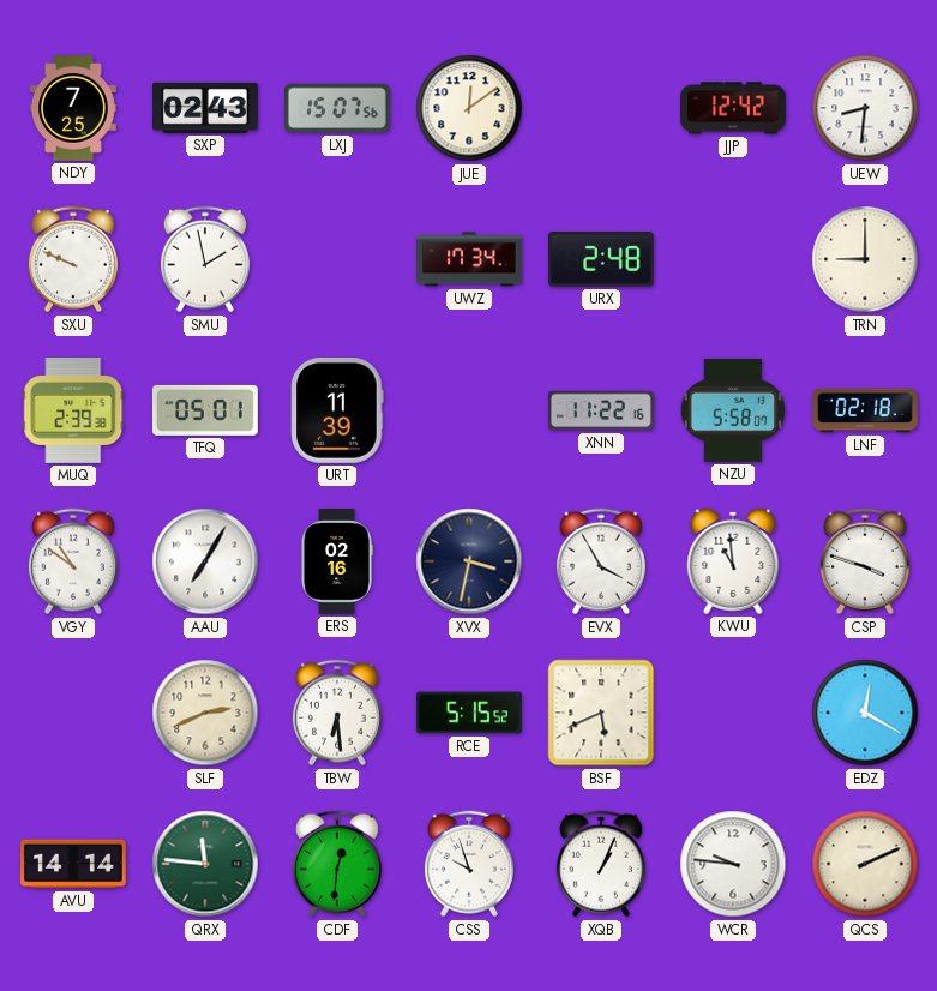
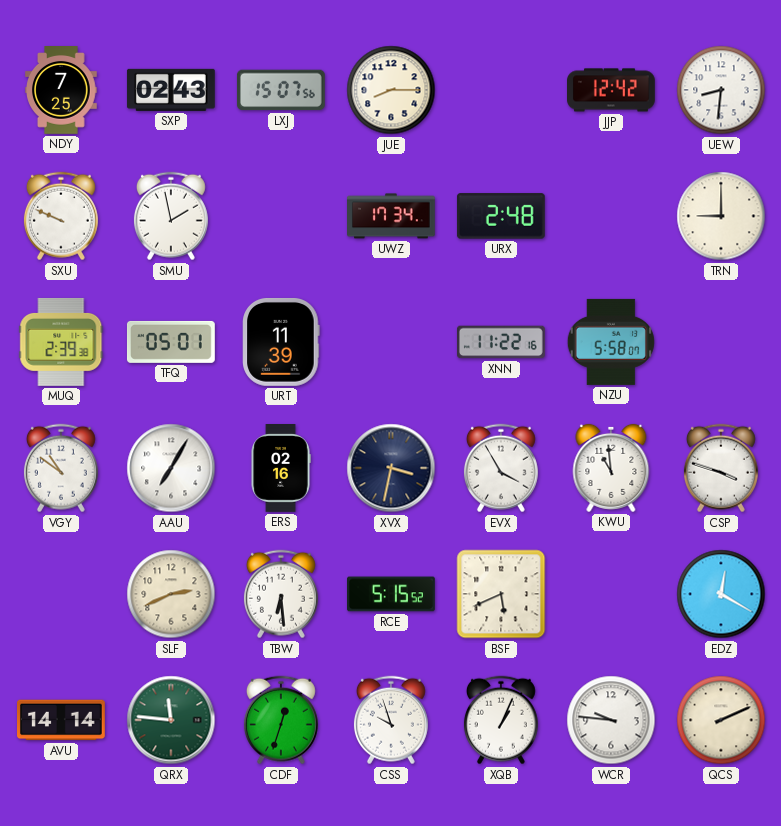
JUE: 12:09 -> 8:15 (391, 90)
LNF: 02:18 -> none (866, 410)
CDF: 12:31 -> 12:33 (281, 720)
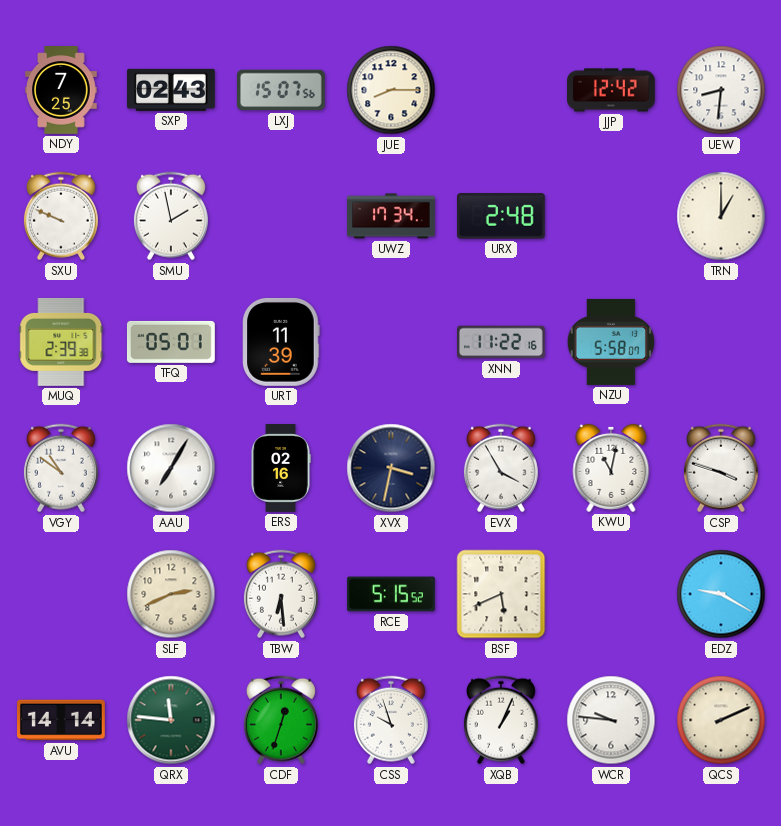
TRN: 9:00 -> 1:00 (721, 216)
KWU: 10:59 -> 11:02 (611, 468)
EDZ: 12:20 -> 9:20 (721, 594)
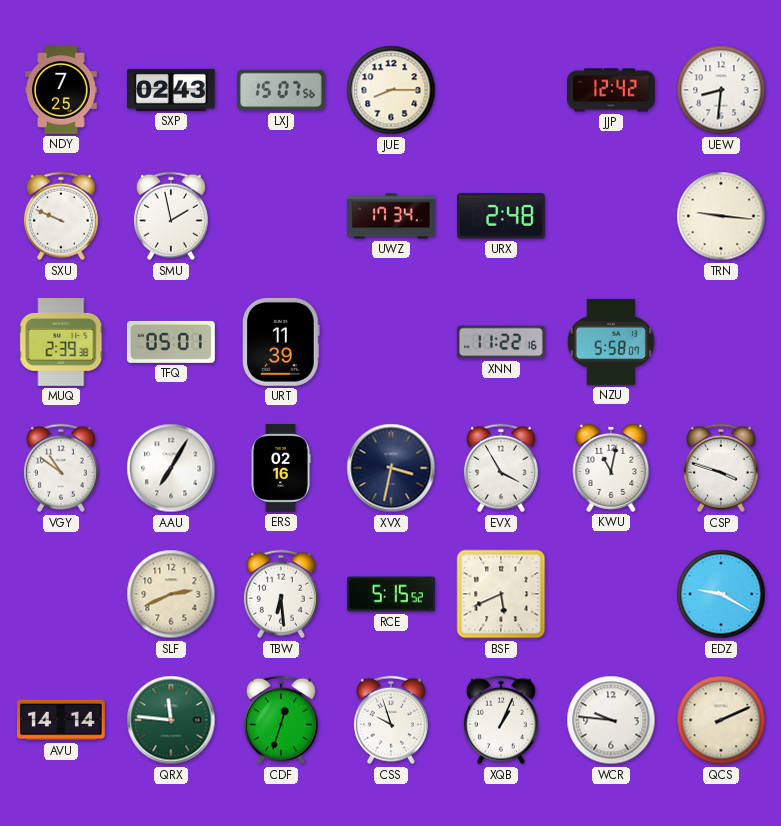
TRN: 1:00 -> 9:16 (721, 216)
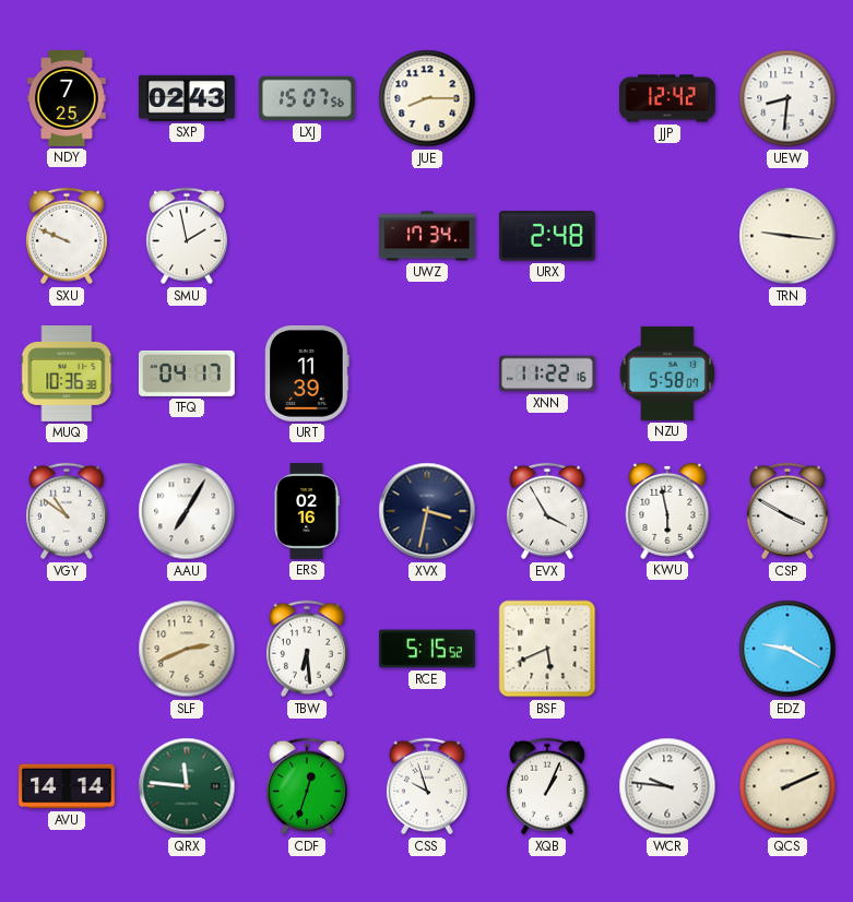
MUQ: 2:39 -> 10:36 (67, 373)
TFQ: 05:01 -> 04:17 (187, 373)
KWU: 11:02 -> 5:58 (667, 511)
CSP: 3:48 -> 3:50 (787, 511)
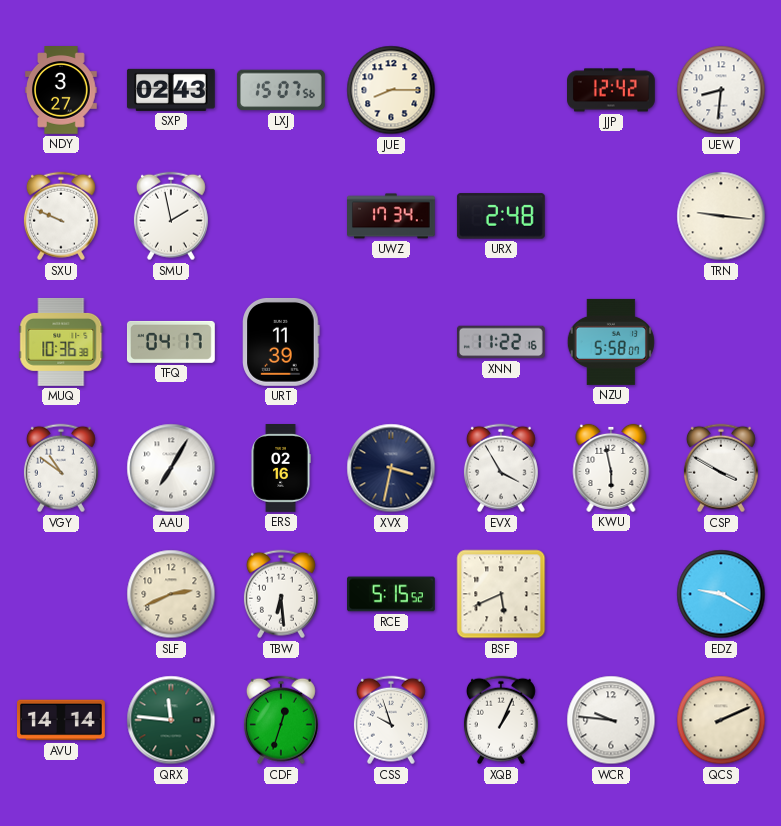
NDY: 7:25 -> 3:27 (62, 91)
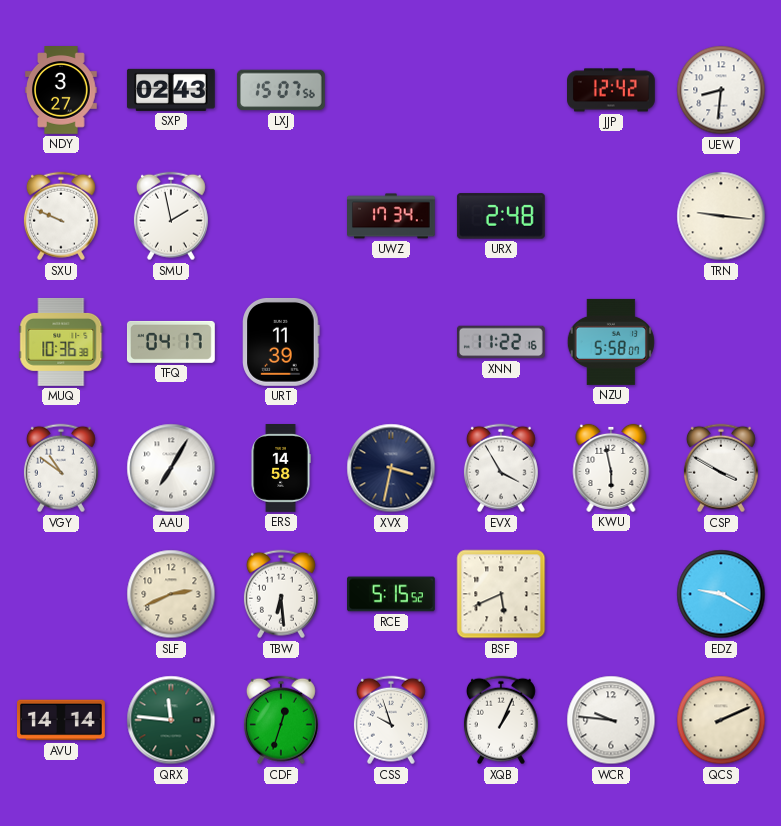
JUE: 8:15 -> none (391, 90)
ERS: 02:16 -> 14:58 (281, 469)
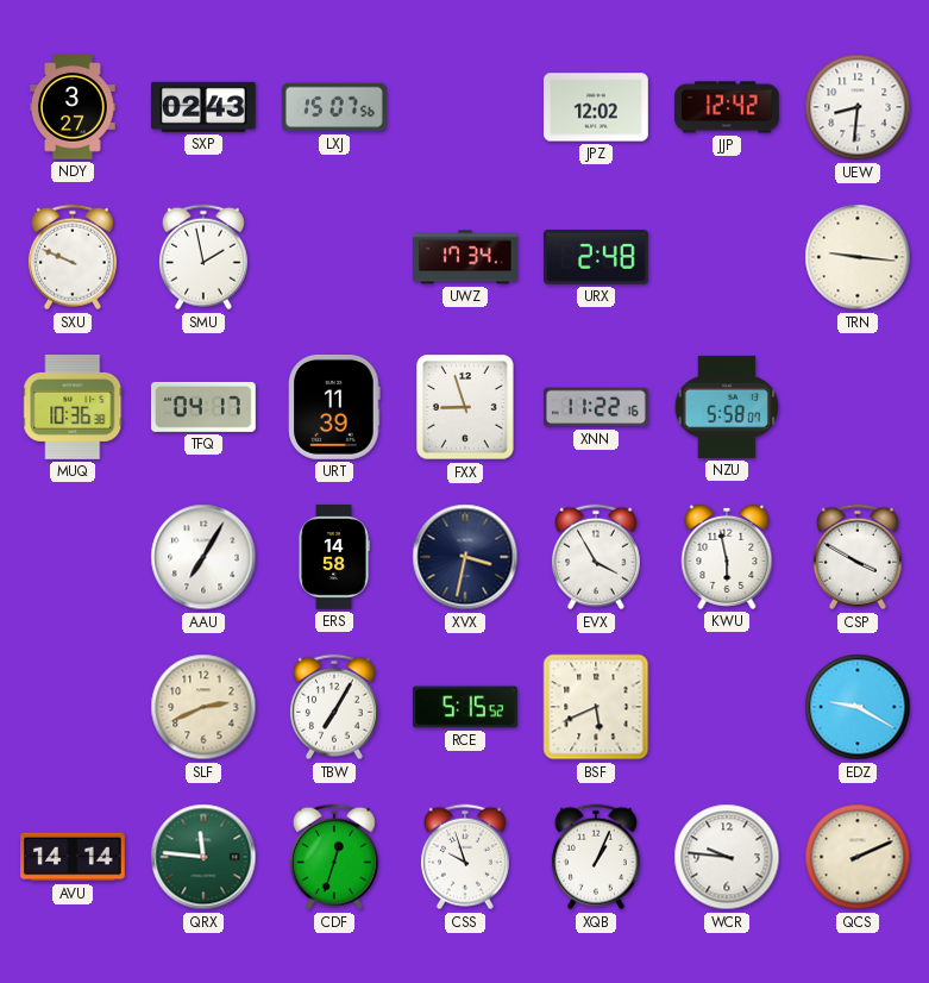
JPZ: none -> 12:02 (597, 107)
FXX: none -> 8:57 (465, 407)
VGY: 10:51 -> none (61, 468)
TBW: 6:29 -> 7:05 (334, 707)
